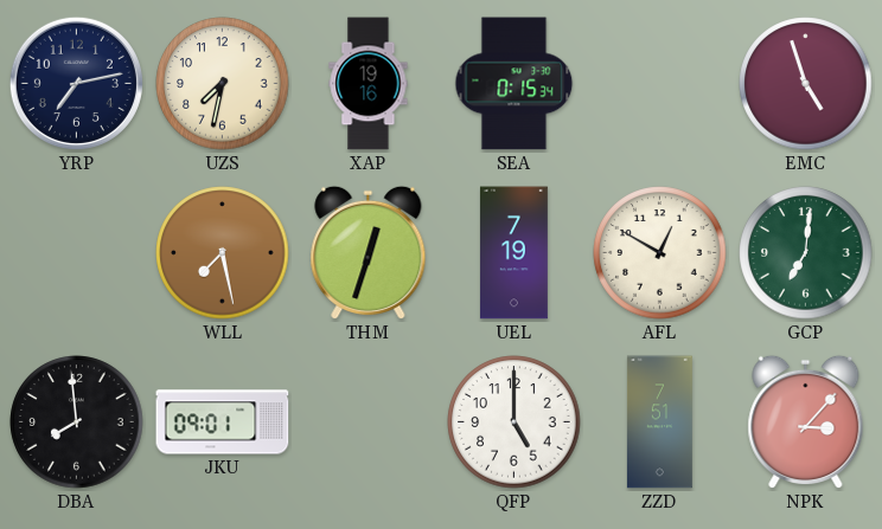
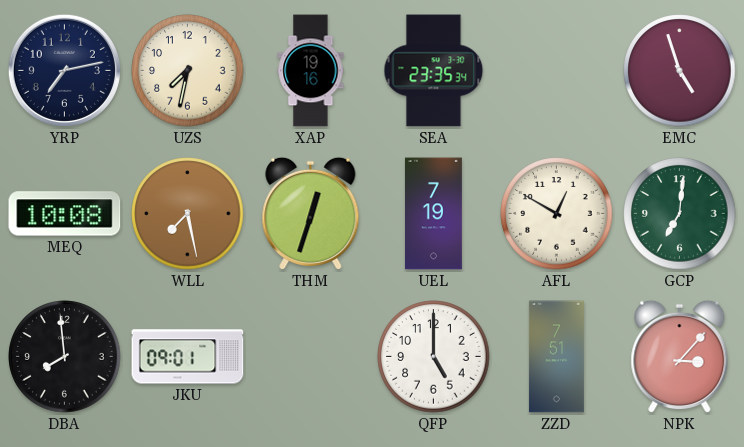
SEA: 0:15 -> 23:35 (434, 71)
MEQ: none -> 10:08 (65, 214)
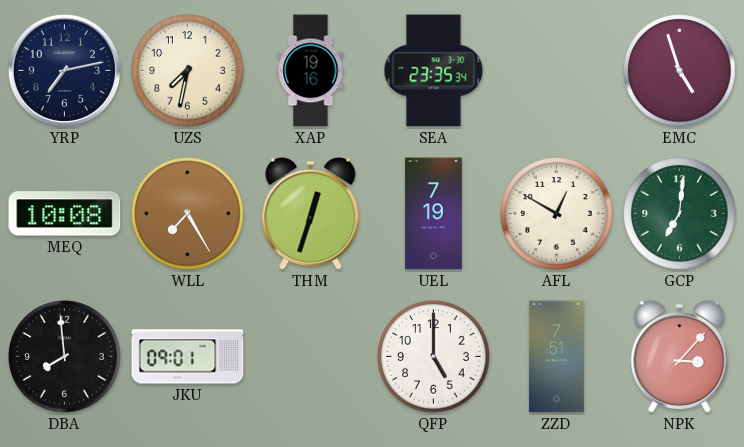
WLL: 7:28 -> 7:25 (188, 214)
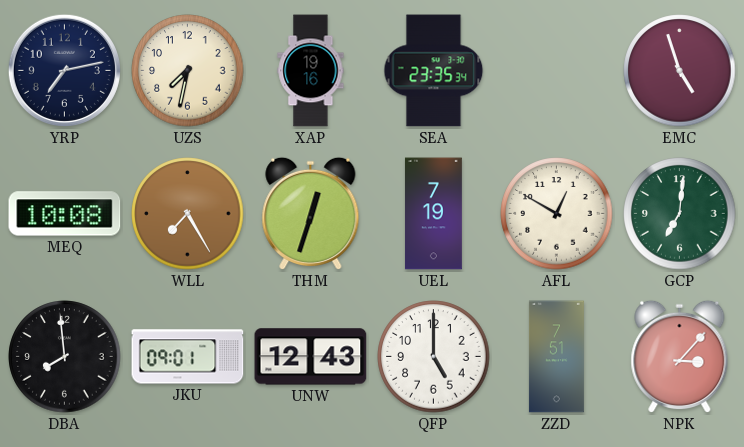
UNW: none -> 12:43 (311, 357)
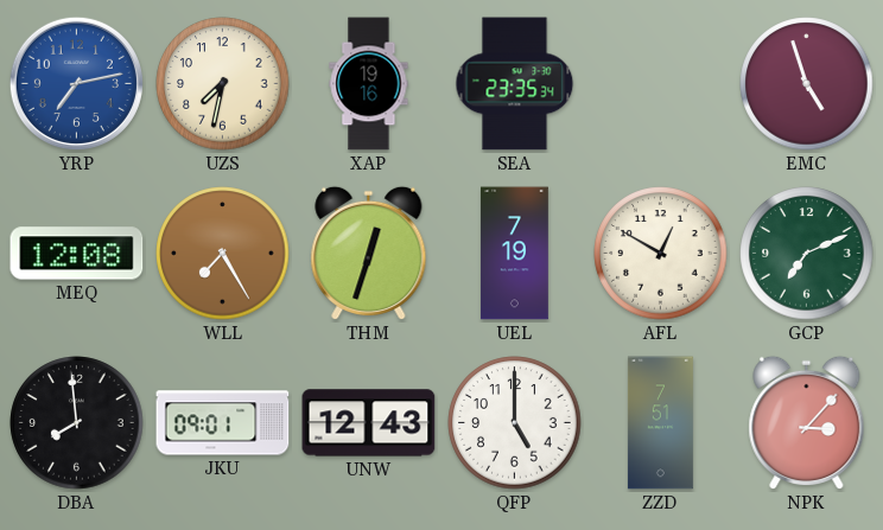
YRP dial: navy -> blue (76, 83)
MEQ: 10:08 -> 12:08 (77, 254)
GCP: 7:01 -> 7:11 (807, 254)
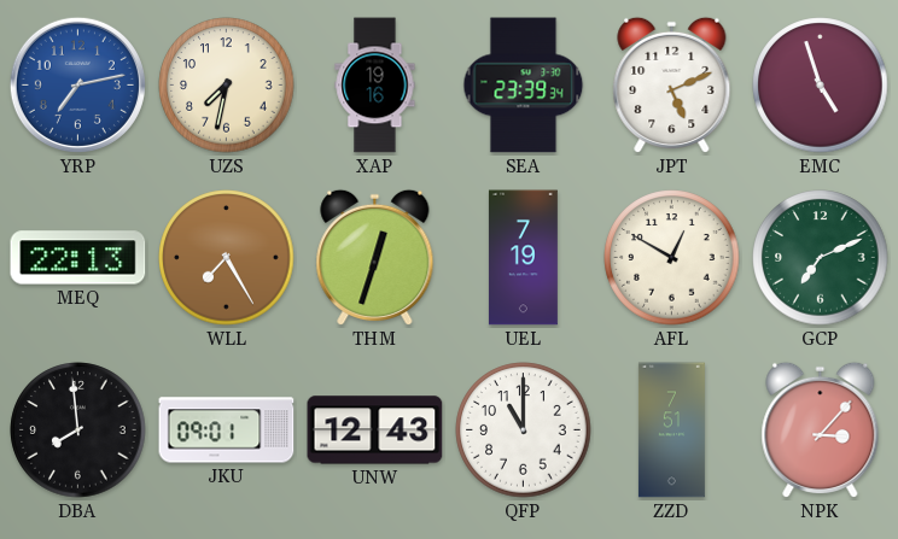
SEA: 23:35 -> 23:39 (524, 86)
JPT: none -> 5:11 (672, 86)
MEQ: 12:08 -> 22:13 (78, 258)
QFP: 5:00 -> 11:00 (524, 430)
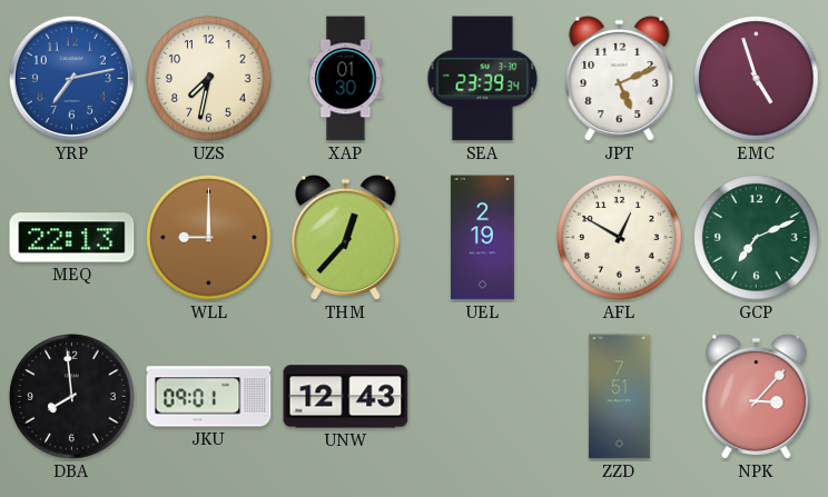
XAP: 19:16 -> 01:30 (346, 79)
WLL: 7:25 -> 9:00 (209, 238)
THM: 12:33 -> 12:37 (346, 238)
UEL: 7:19 -> 2:19 (482, 238)
QFP: 11:00 -> none (524, 430)
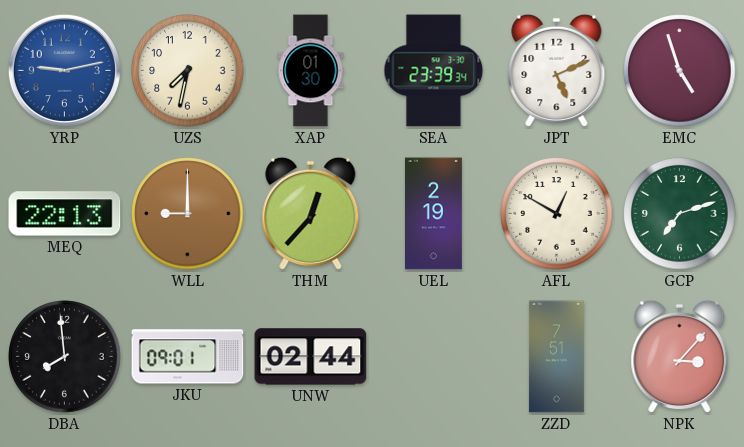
YRP: 7:13 -> 9:13 (64, 70)
GCP: 7:11 -> 7:12 (680, 214)
UNW: 12:43 -> 02:44 (311, 357)
